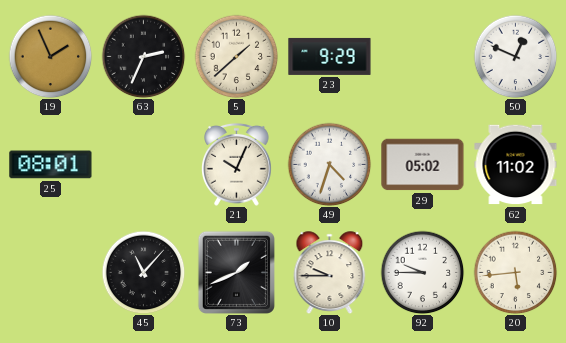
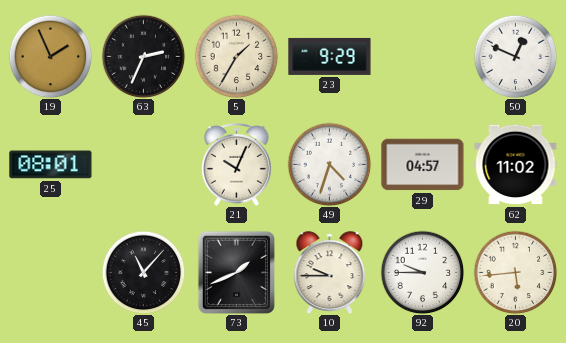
5: 1:38 -> 1:35 (236, 56)
29: 05:02 -> 04:57 (423, 165)
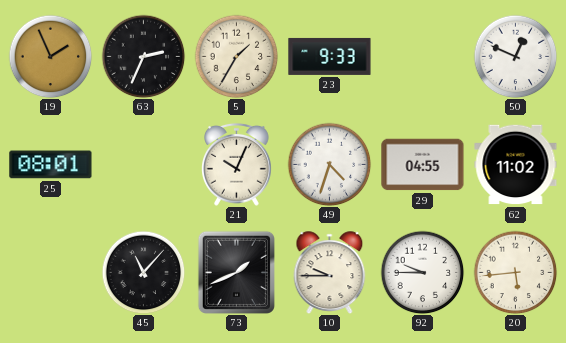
23: 9:29 -> 9:33 (330, 56)
29: 04:57 -> 04:55 (423, 165)
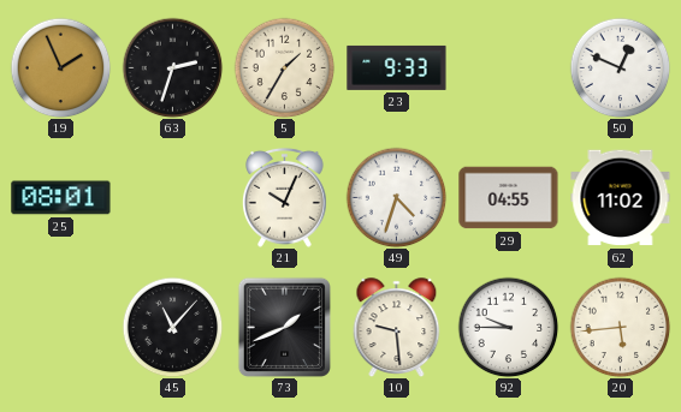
63: 2:34 -> 2:33 (172, 67)
10: 9:45 -> 9:29 (397, 327)
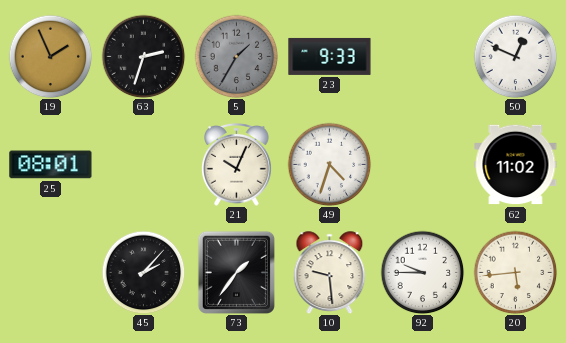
5 dial: cream -> grey (236, 56)
29: 04:55 -> none (509, 198)
45: 11:07 -> 2:07 (143, 272)
73: 1:41 -> 1:36 (236, 272)
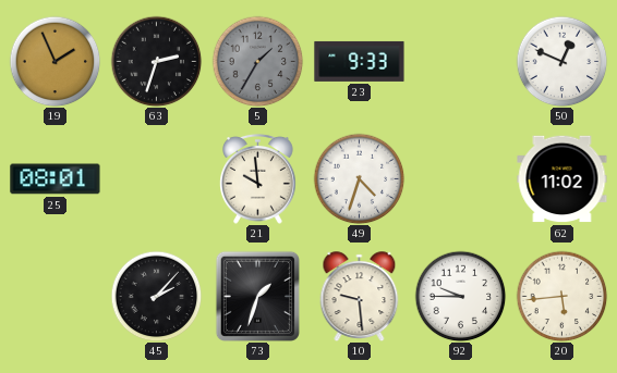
21: 10:04 -> 9:59 (258, 178)
73: 1:36 -> 1:33 (257, 296)
